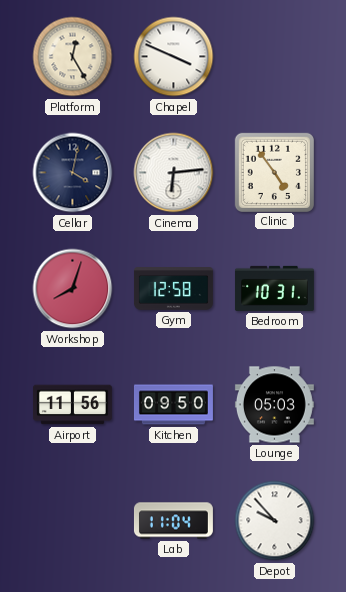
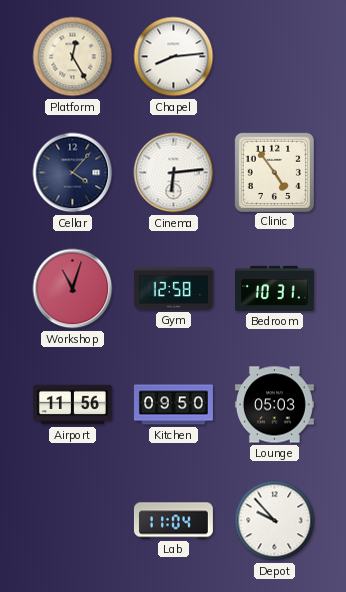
Chapel: 3:49 -> 8:14 (174, 57)
Cellar: 4:02 -> 4:07 (73, 173)
Workshop: 8:03 -> 11:03 (73, 289)
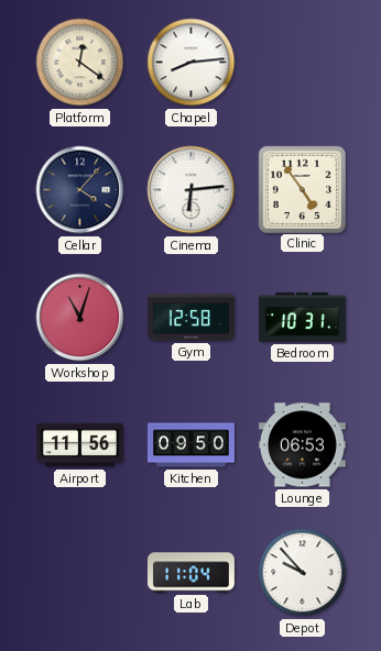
Platform: 12:25 -> 12:21 (80, 63)
Lounge: 05:03 -> 06:53 (302, 445)
